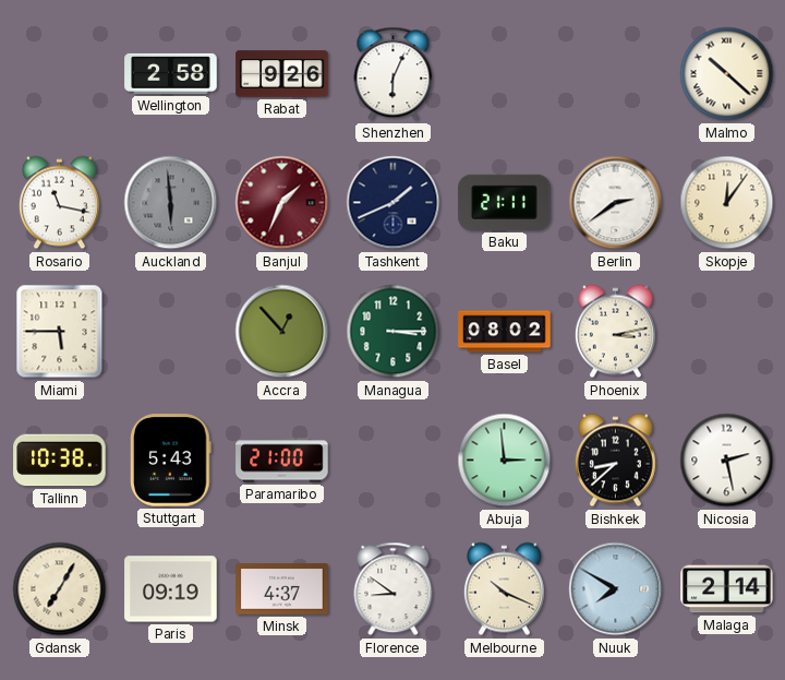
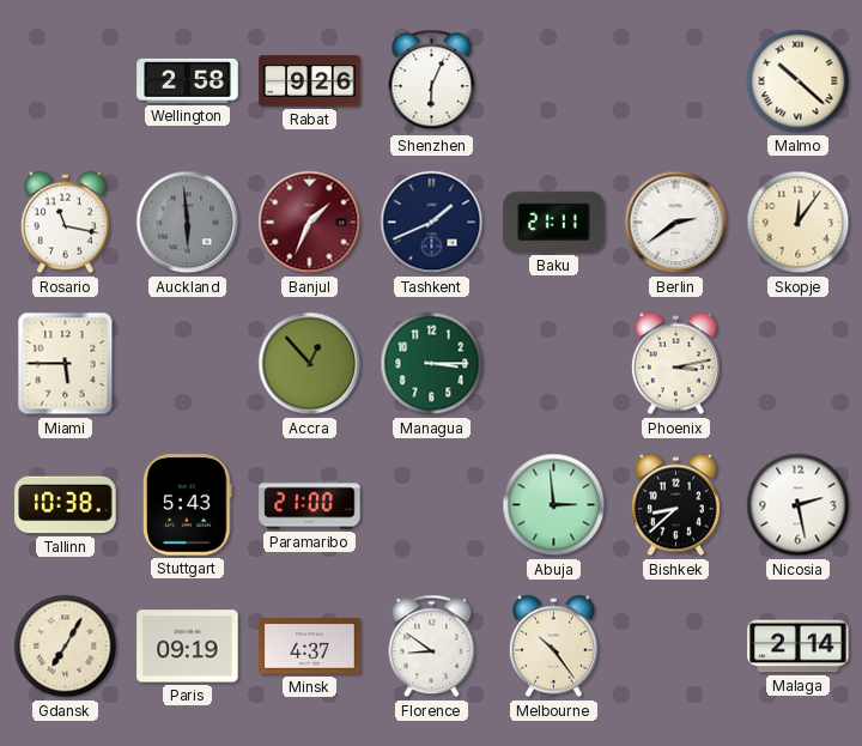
Basel: 08:02 -> none (505, 332)
Melbourne: 10:19 -> 10:24 (553, 647)
Nuuk: 7:50 -> none (616, 589)
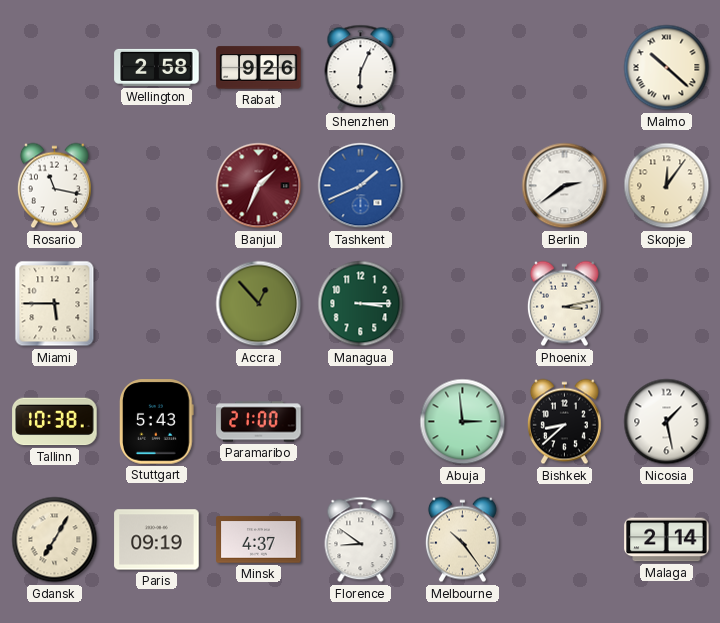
Auckland: 5:59 -> none (188, 223)
Tashkent dial: navy -> blue (361, 186)
Baku: 21:11 -> none (554, 222)
Nicosia: 2:28 -> 1:28 (667, 422)
